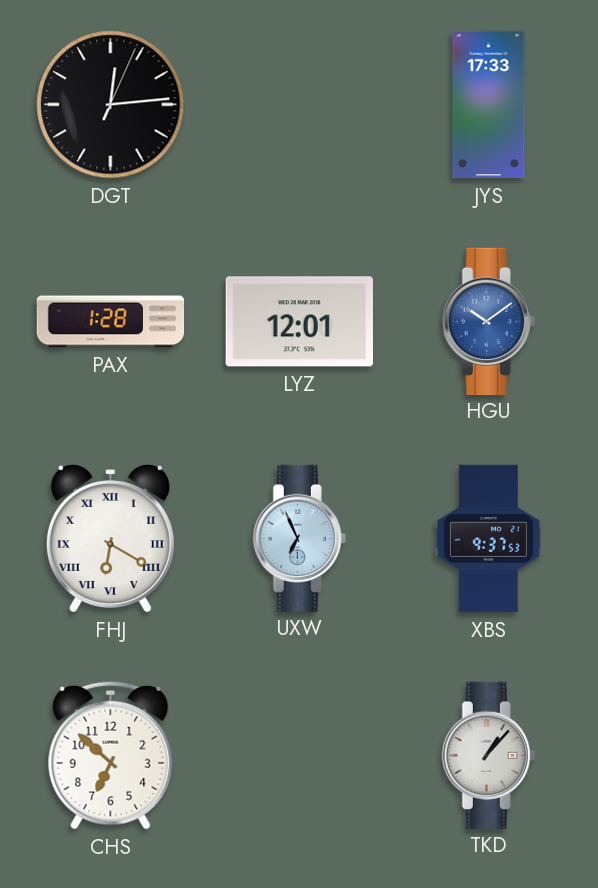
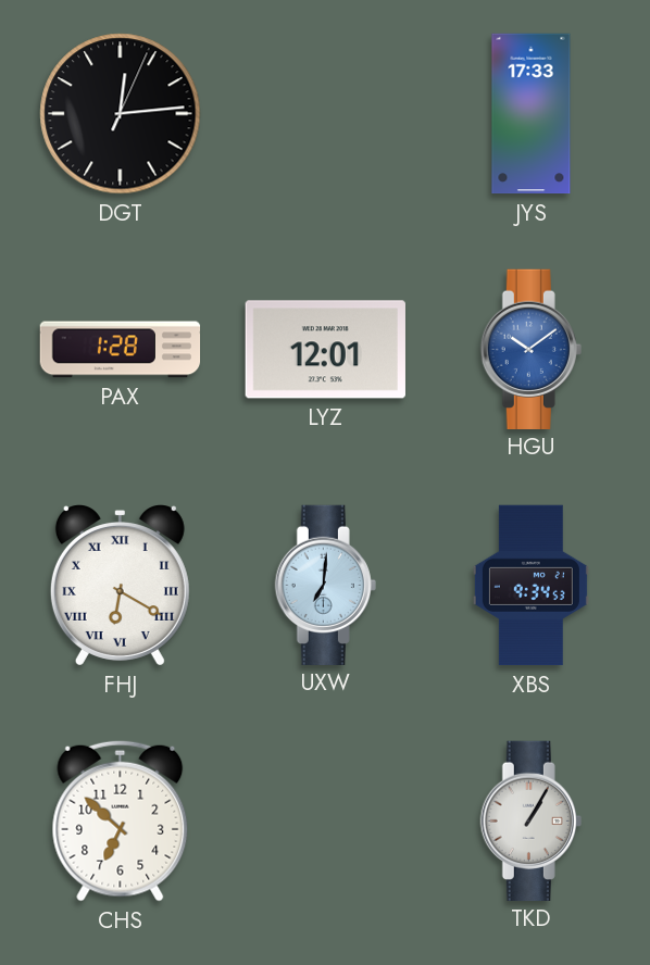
UXW: 6:56 -> 7:01 (325, 585)
XBS: 9:37 -> 9:34 (530, 586)
TKD: 1:07 -> 1:05 (530, 820)
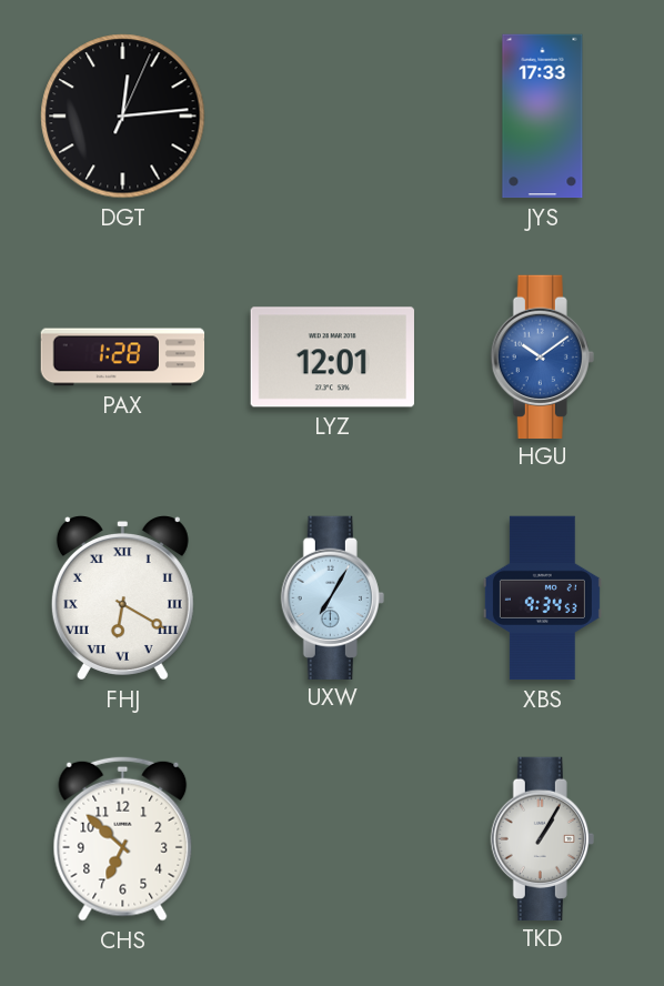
UXW: 7:01 -> 7:05 (332, 597)
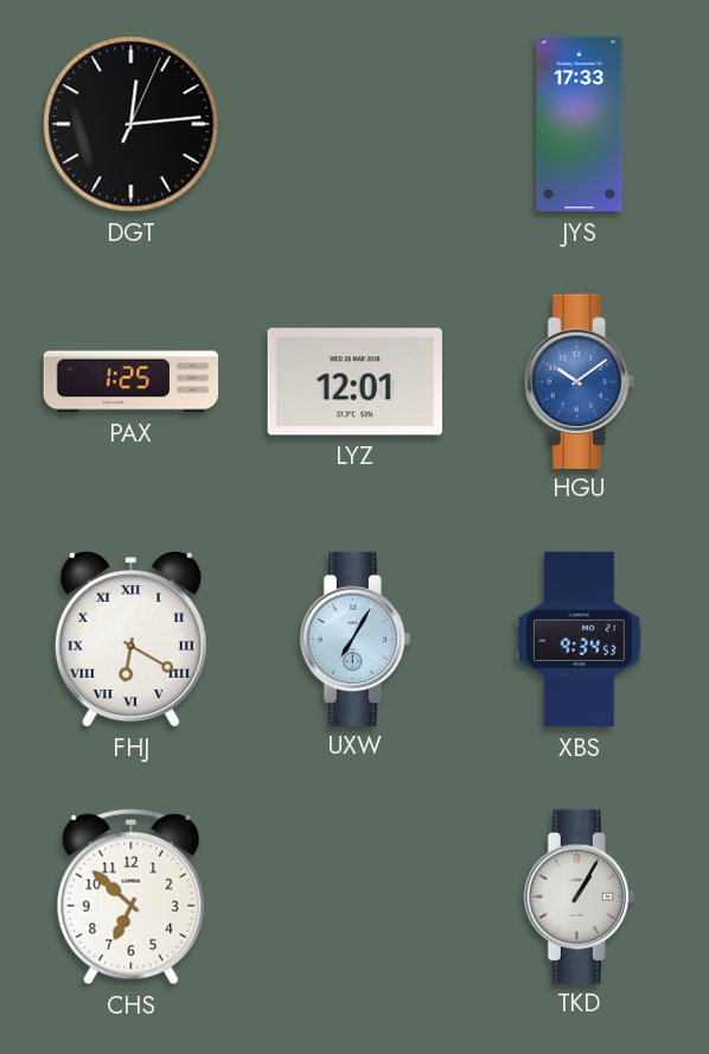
PAX: 1:28 -> 1:25 (132, 382)
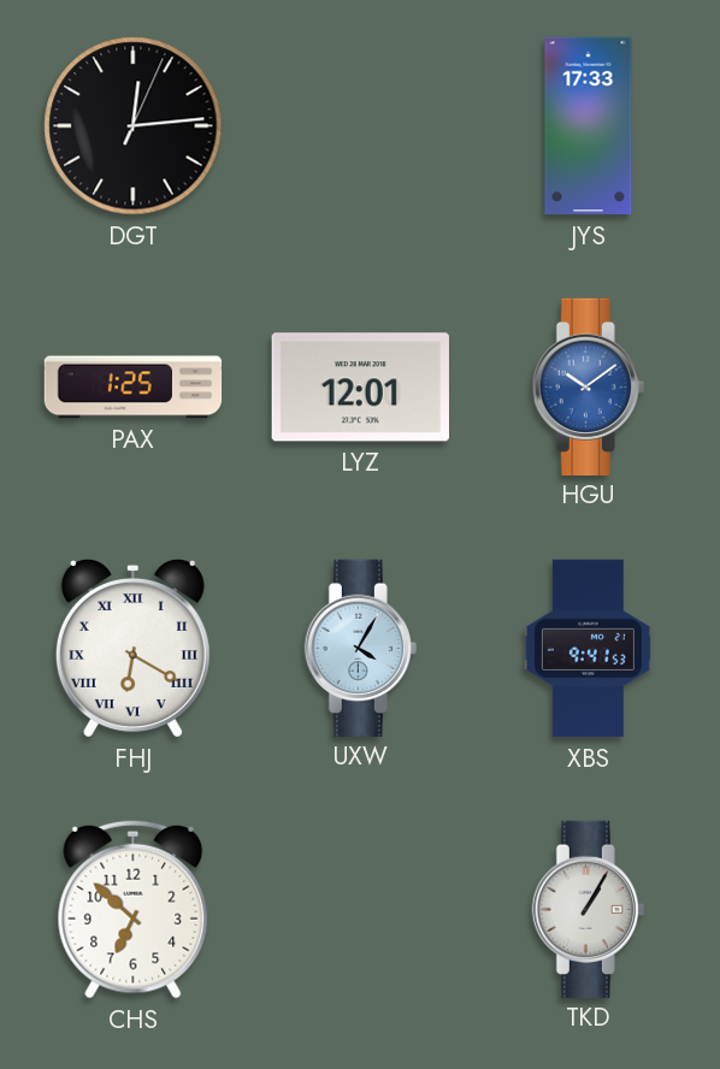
UXW: 7:05 -> 4:05 (360, 648)
XBS: 9:34 -> 9:41 (588, 649)
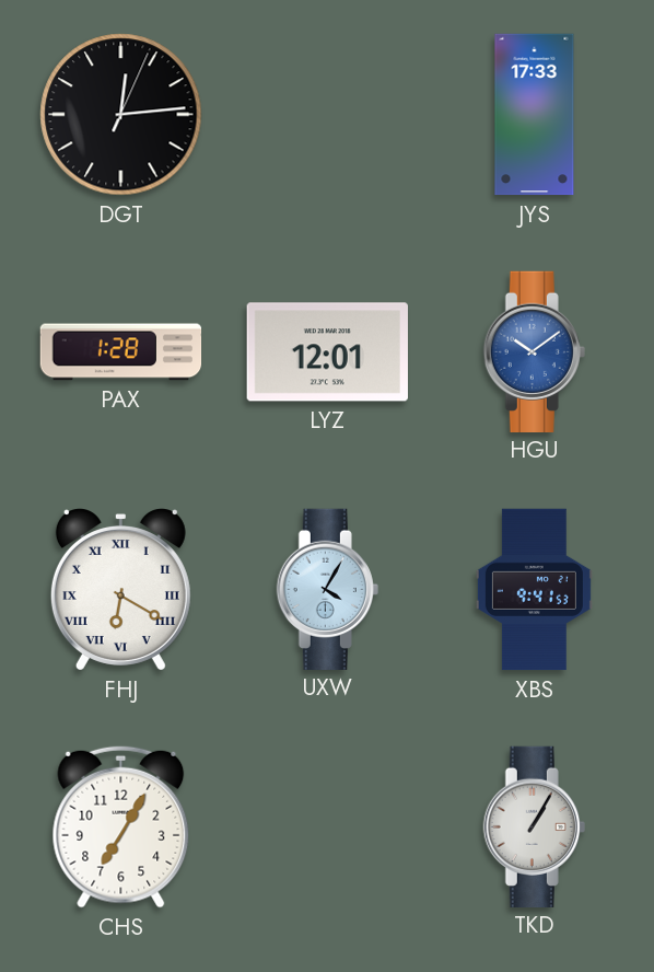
PAX: 1:25 -> 1:28 (121, 352)
CHS: 6:52 -> 7:05 (121, 826)
